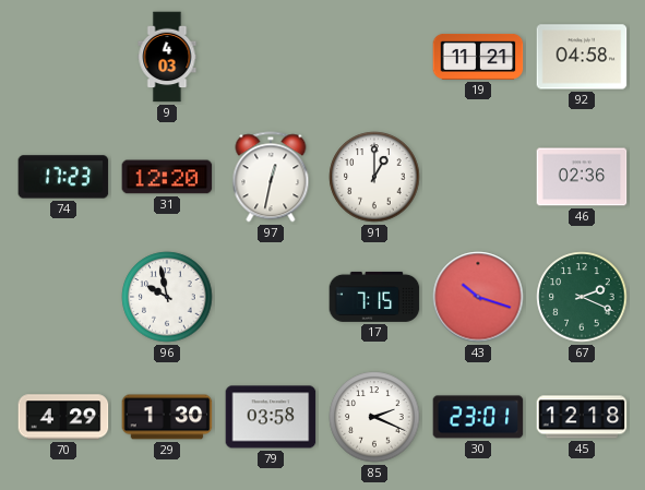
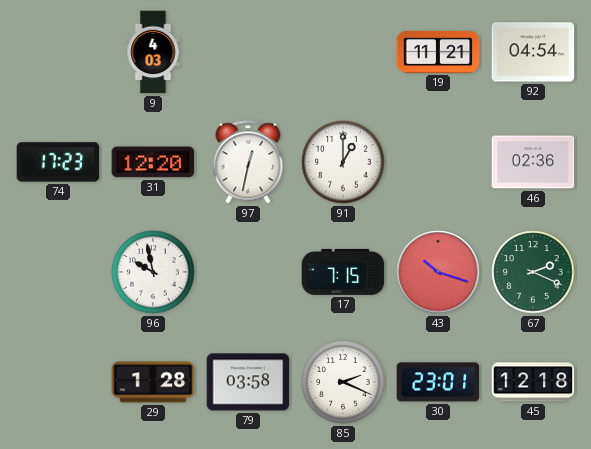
92: 04:58 -> 04:54 (533, 52)
70: 4:29 -> none (63, 417)
29: 1:30 -> 1:28 (153, 382)
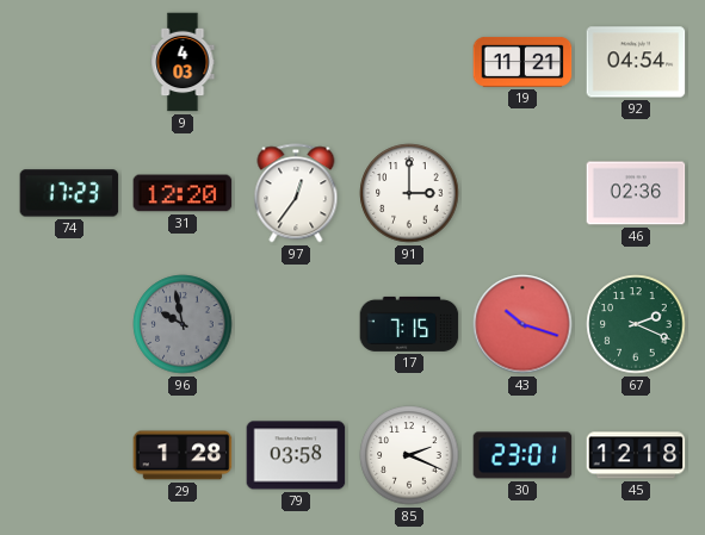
97: 12:32 -> 12:36 (296, 193)
91: 1:00 -> 3:00 (409, 193)
96 dial: white -> grey (183, 324)
